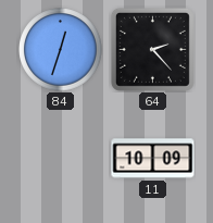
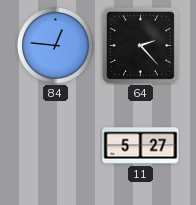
84: 12:33 -> 12:46 (56, 46)
11: 10:09 -> 5:27 (141, 146)
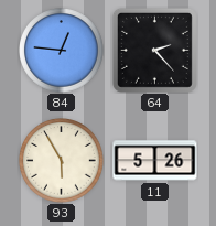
93: none -> 5:55 (62, 161)
11: 5:27 -> 5:26 (155, 161)
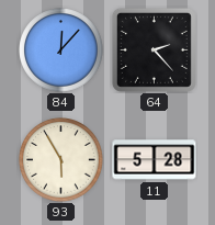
84: 12:46 -> 12:07 (61, 50)
11: 5:26 -> 5:28 (155, 160)
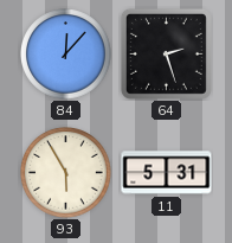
64: 2:23 -> 2:27 (166, 53)
11: 5:28 -> 5:31 (167, 173)
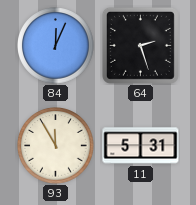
84: 12:07 -> 12:04 (56, 46)
93: 5:55 -> 11:55 (56, 146)
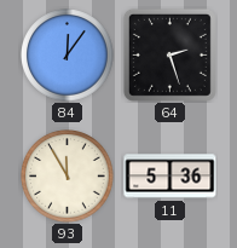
84: 12:04 -> 12:06 (68, 56)
11: 5:31 -> 5:36 (170, 177)
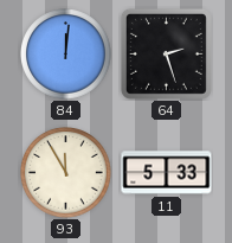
84: 12:06 -> 12:01 (66, 55)
11: 5:36 -> 5:33 (167, 173)
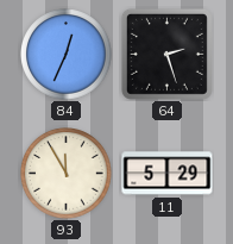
84: 12:01 -> 12:34 (67, 55)
11: 5:33 -> 5:29 (168, 174)
